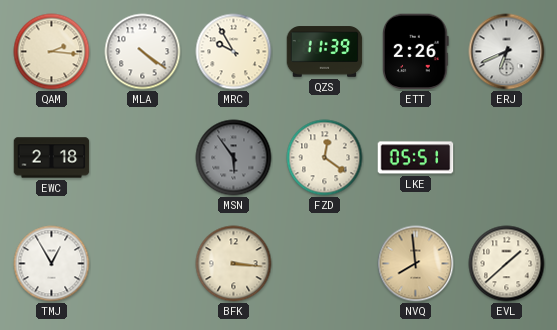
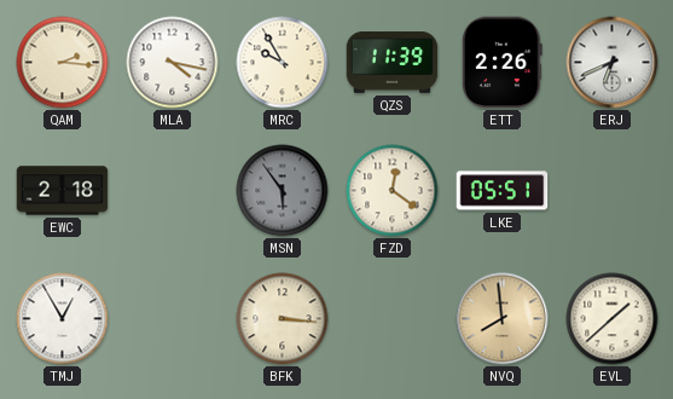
MLA: 4:21 -> 4:17 (173, 63)
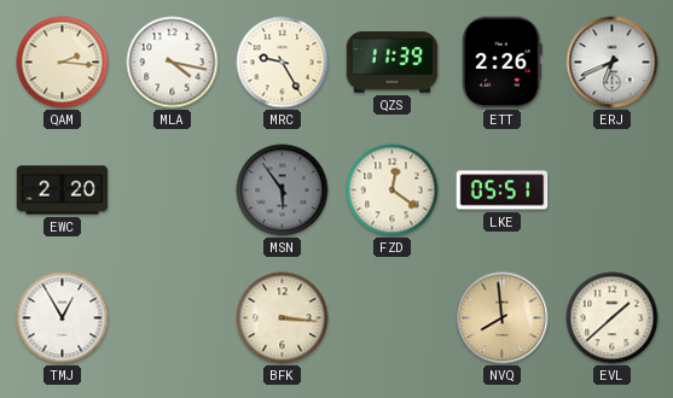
MRC: 9:55 -> 9:25 (283, 63)
EWC: 2:18 -> 2:20 (63, 191)
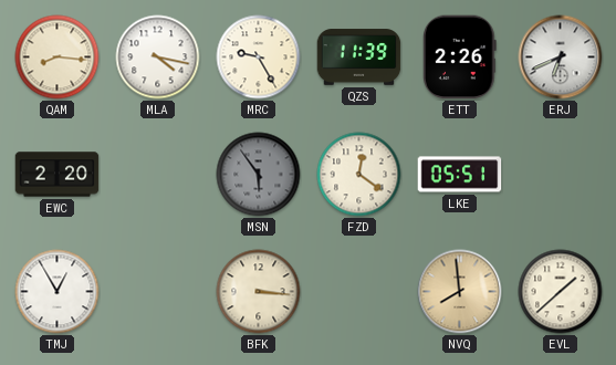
QAM: 2:16 -> 8:16 (58, 58)
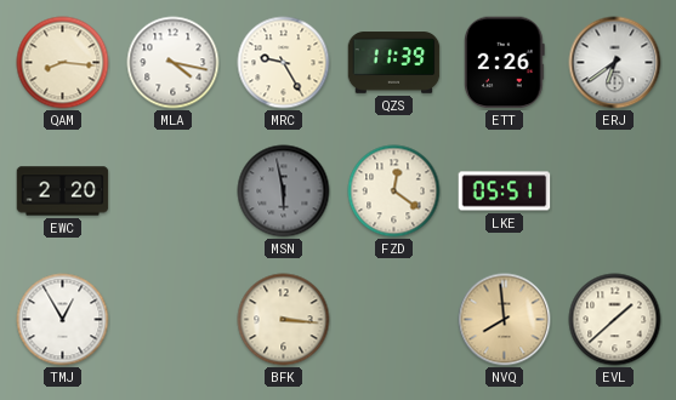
ERJ: 6:41 -> 6:39 (615, 63)
MSN: 5:54 -> 5:58 (284, 192)
